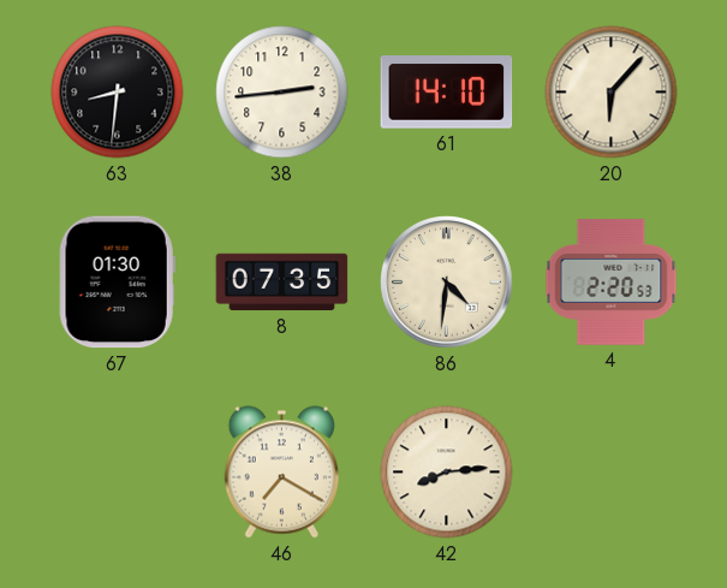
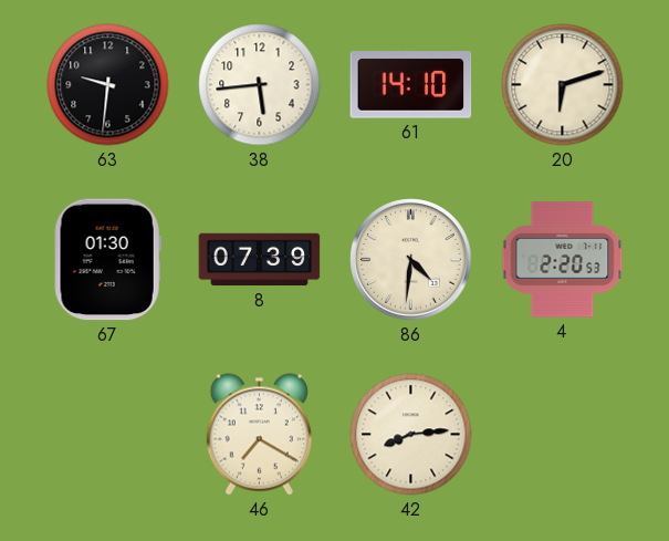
63: 8:31 -> 9:31 (108, 85)
38: 2:44 -> 5:44 (260, 85)
20: 6:07 -> 6:12 (563, 85)
8: 07:35 -> 07:39 (260, 260)
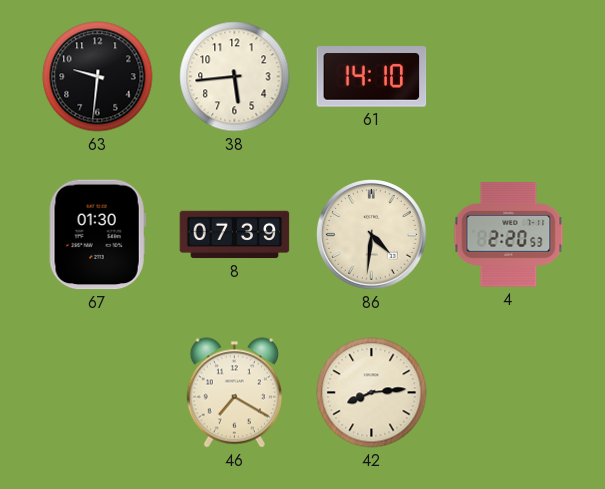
20: 6:12 -> none (563, 85)
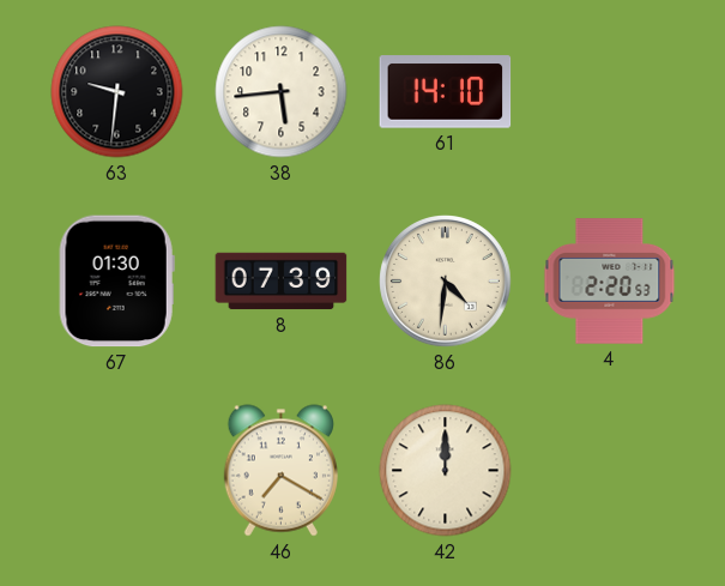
42: 8:14 -> 12:00 (446, 471)
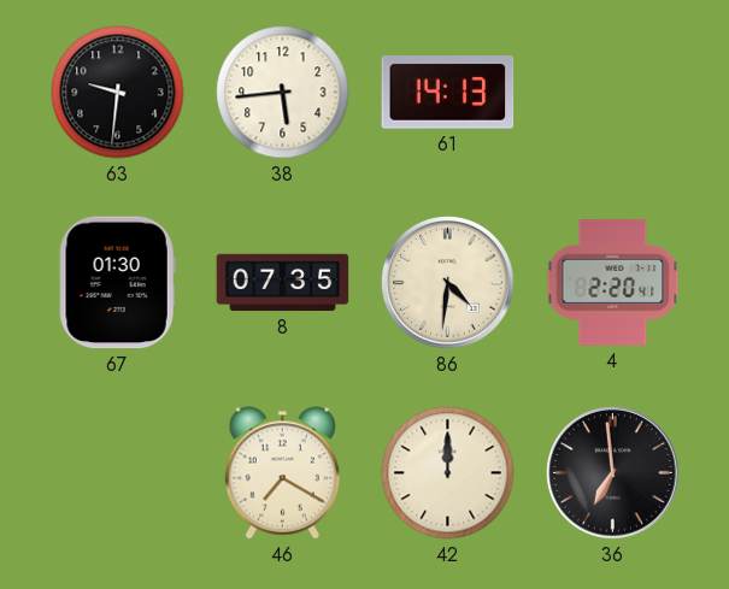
61: 14:10 -> 14:13 (448, 93)
8: 07:39 -> 07:35 (283, 283)
4: 2:20:53 -> 2:20:41 (613, 283)
36: none -> 6:59 (613, 473)
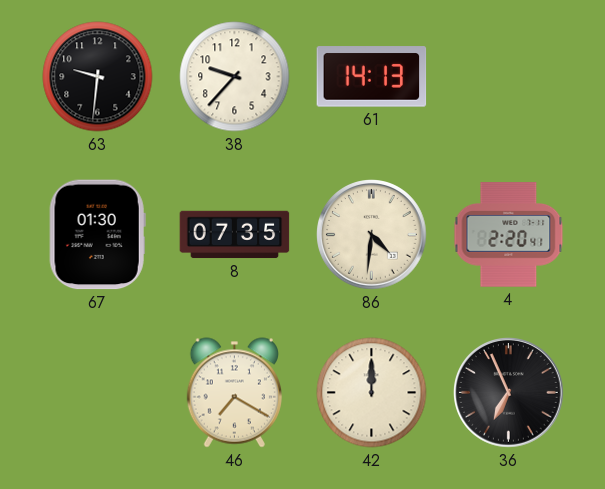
38: 5:44 -> 9:37 (235, 77)
36: 6:59 -> 6:56 (509, 393)
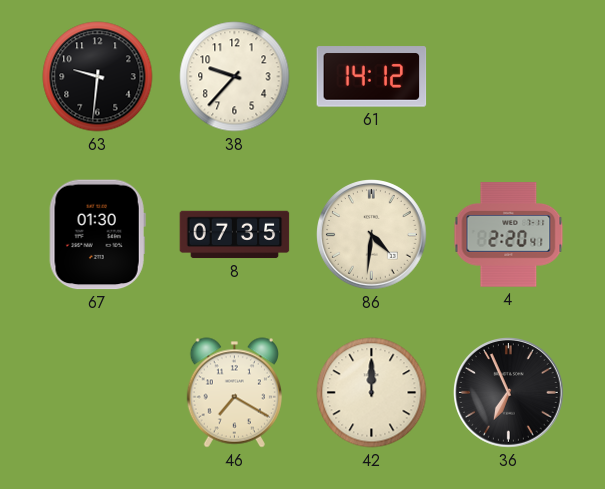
61: 14:13 -> 14:12 (372, 77)
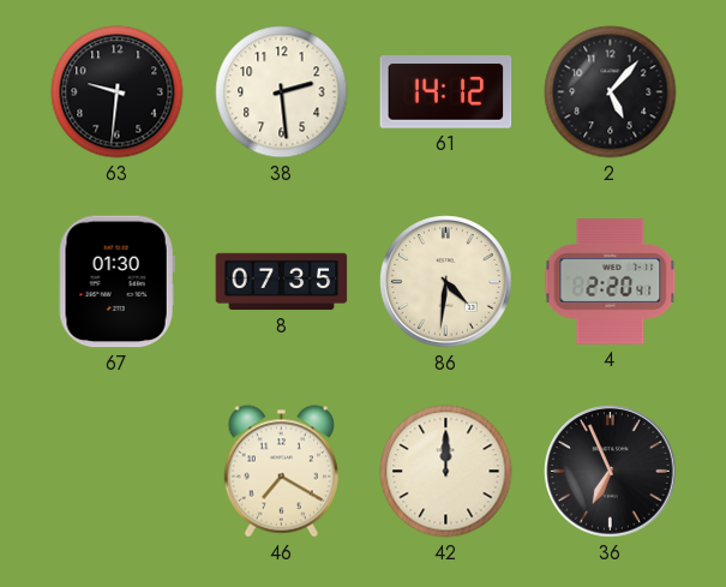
38: 9:37 -> 2:29 (282, 92)
2: none -> 5:07 (611, 92)
